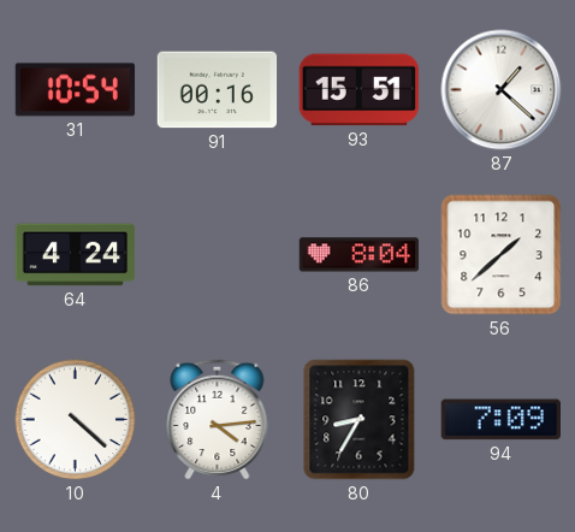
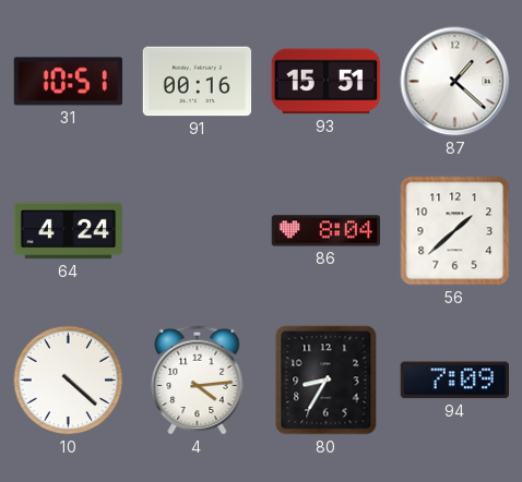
31: 10:54 -> 10:51 (69, 82)
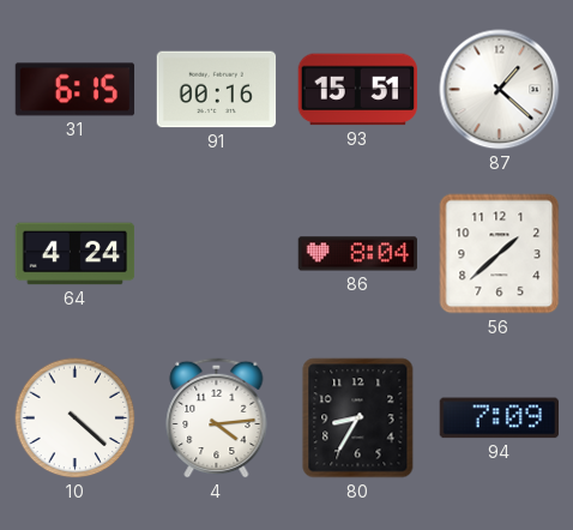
31: 10:51 -> 6:15 (76, 90)
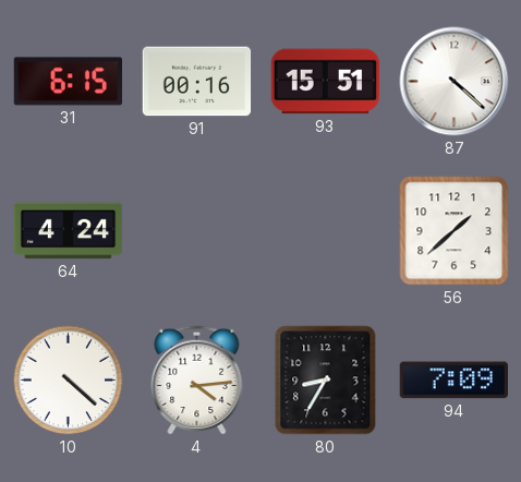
87: 1:22 -> 4:22 (455, 82)
86: 8:04 -> none (358, 254)
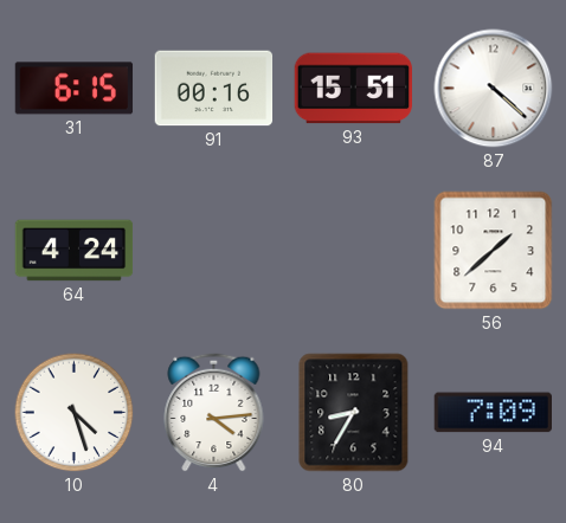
10: 4:22 -> 4:27 (75, 413)
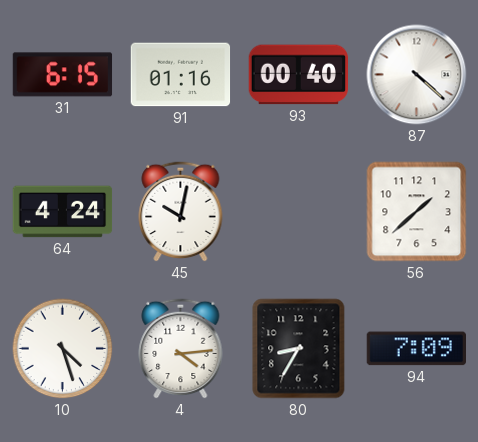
91: 00:16 -> 01:16 (181, 75)
93: 15:51 -> 00:40 (298, 75)
45: none -> 10:02 (181, 211)
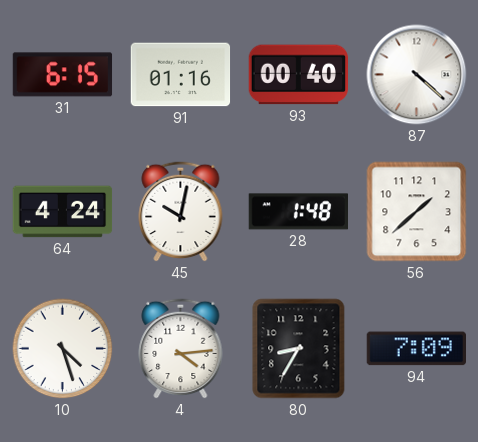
28: none -> 1:48 (298, 212)
